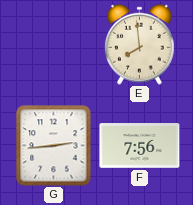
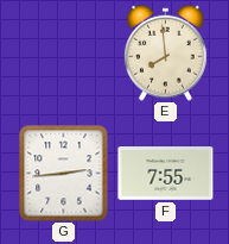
F: 7:56 -> 7:55 (166, 174)
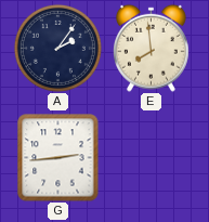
A: none -> 2:06 (57, 48)
F: 7:55 -> none (166, 174)
